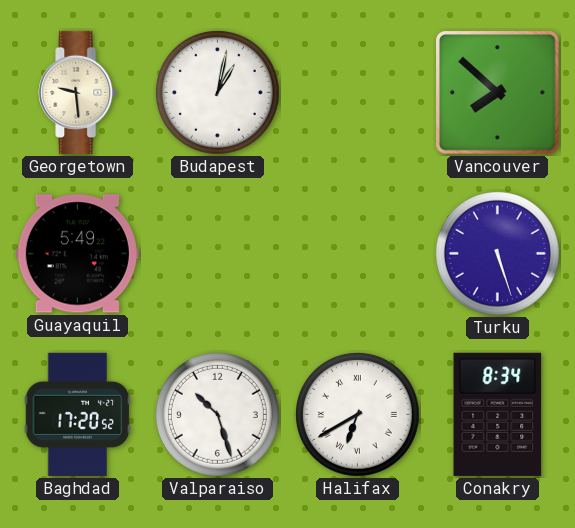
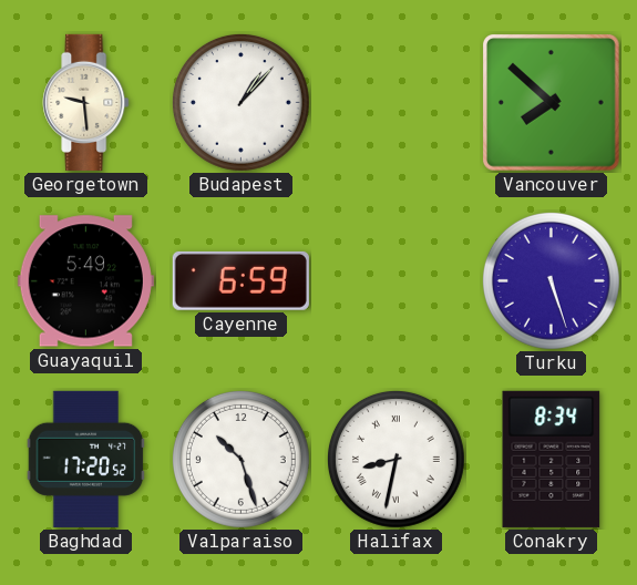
Budapest: 1:02 -> 1:07 (240, 102)
Cayenne: none -> 6:59 (240, 280)
Halifax: 6:40 -> 8:32 (395, 459)
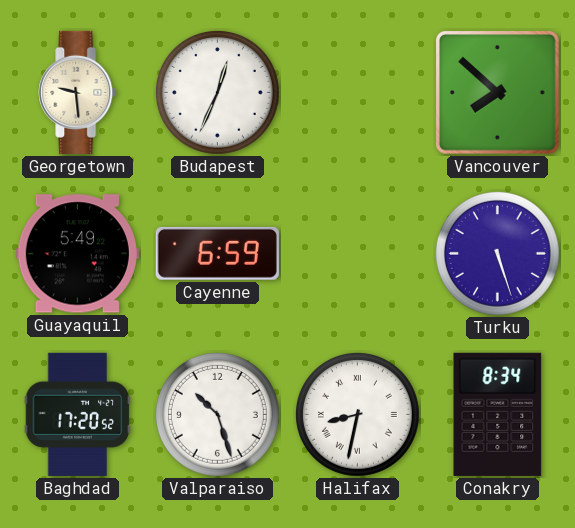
Budapest: 1:07 -> 12:34 (217, 92)
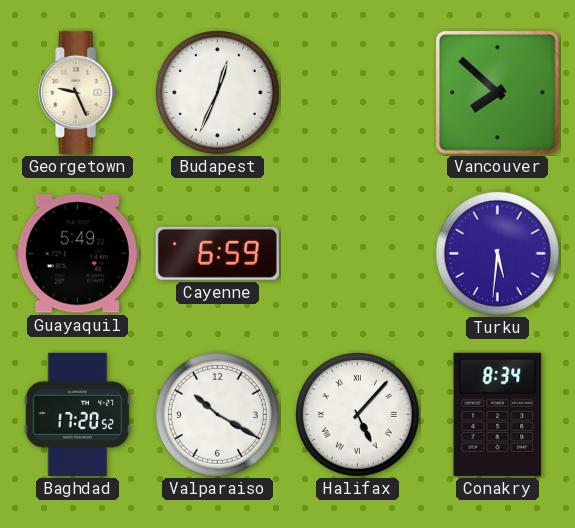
Georgetown: 9:29 -> 9:26 (78, 92)
Turku: 5:27 -> 5:31 (497, 253)
Valparaiso: 10:27 -> 10:20 (217, 414)
Halifax: 8:32 -> 5:07 (357, 414)
